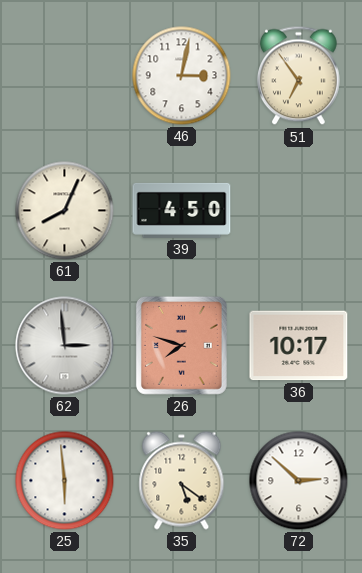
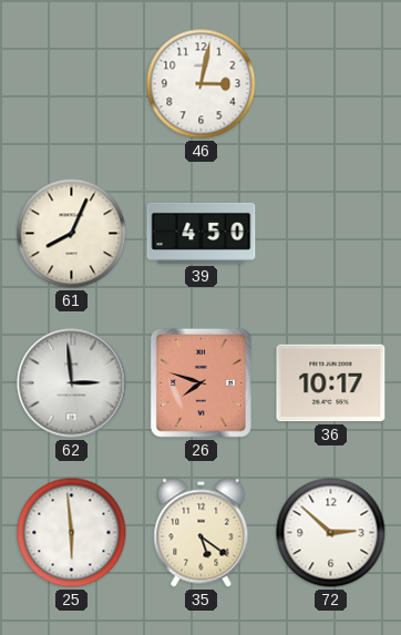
51: 6:54 -> none (299, 76)
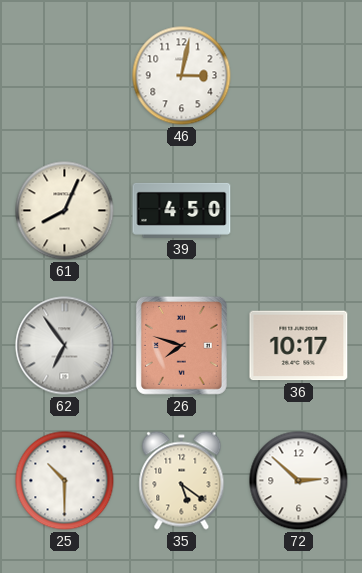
62: 2:59 -> 6:54 (65, 346)
25: 5:59 -> 10:30 (65, 481)
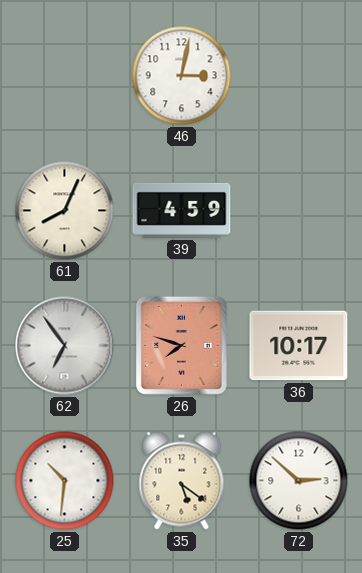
39: 4:50 -> 4:59 (182, 210)
25: 10:30 -> 10:31 (65, 481)
